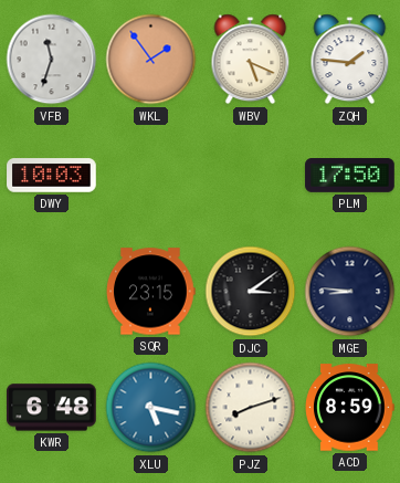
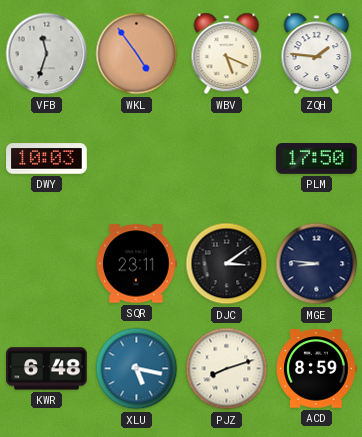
WKL: 1:54 -> 4:54 (137, 54)
SQR: 23:15 -> 23:11 (137, 264)
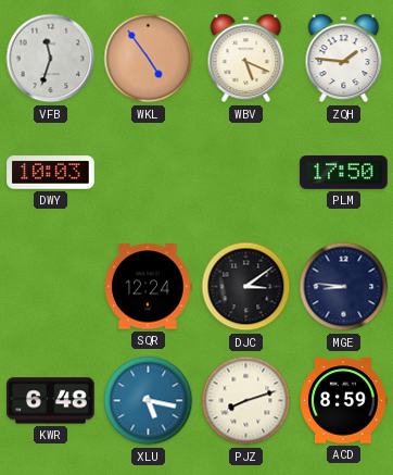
SQR: 23:11 -> 12:24 (149, 287)
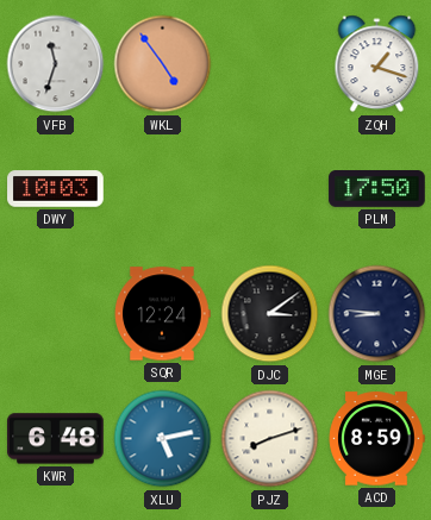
WBV: 5:19 -> none (246, 59)
ZQH: 1:46 -> 1:18 (377, 64)
XLU: 5:17 -> 5:13 (163, 439)
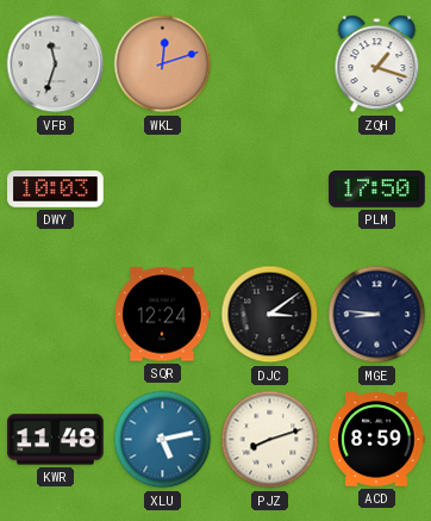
WKL: 4:54 -> 12:12 (163, 64)
KWR: 6:48 -> 11:48 (56, 440)
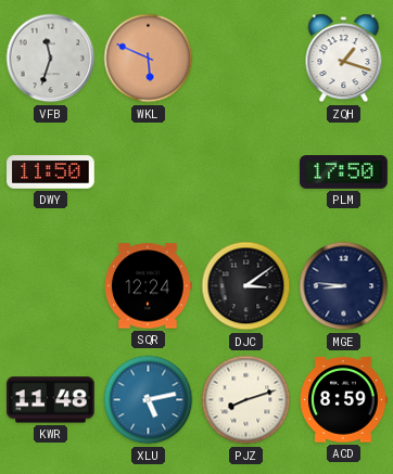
WKL: 12:12 -> 5:49 (149, 59)
DWY: 10:03 -> 11:50 (51, 172)
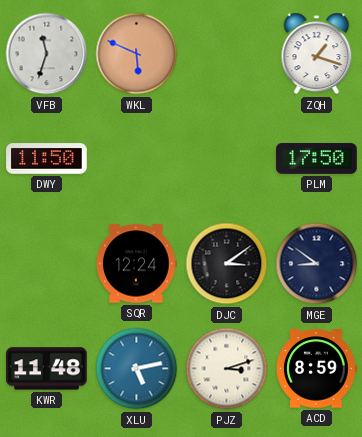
MGE: 8:46 -> 8:51 (317, 264)
PJZ: 8:12 -> 3:12 (227, 369)
